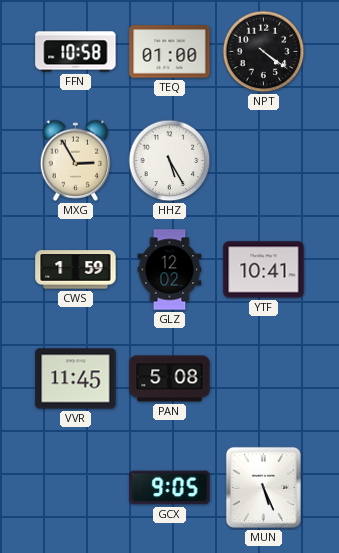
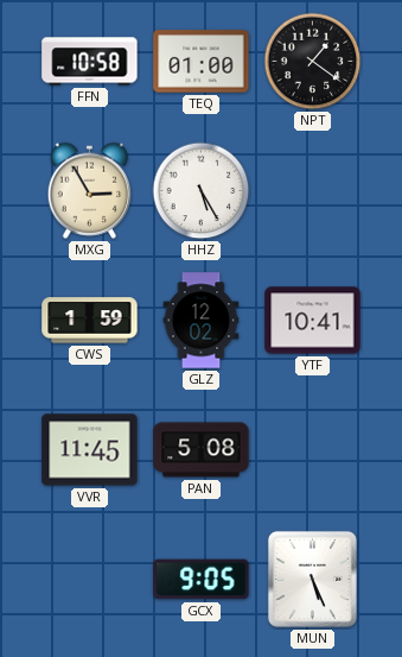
NPT: 4:21 -> 1:21 (313, 62)
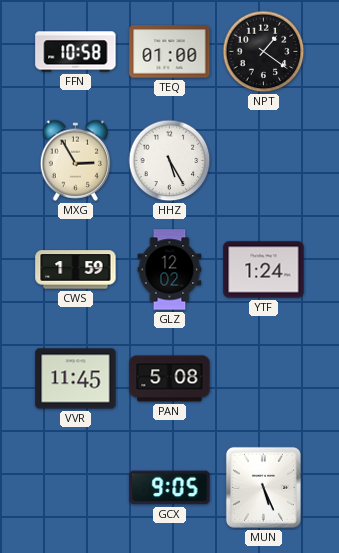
YTF: 10:41 -> 1:24 (264, 270)
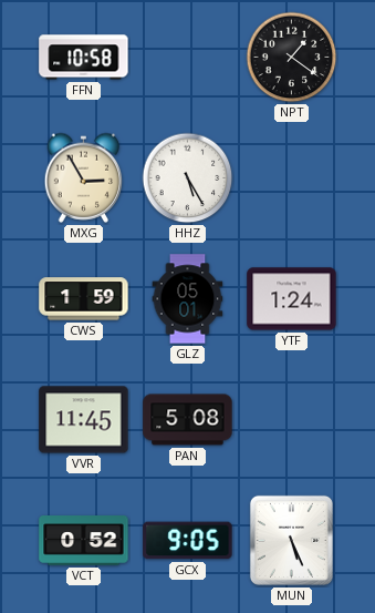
TEQ: 01:00 -> none (170, 52)
GLZ: 12:02 -> 05:01 (188, 299)
VCT: none -> 0:52 (84, 541)
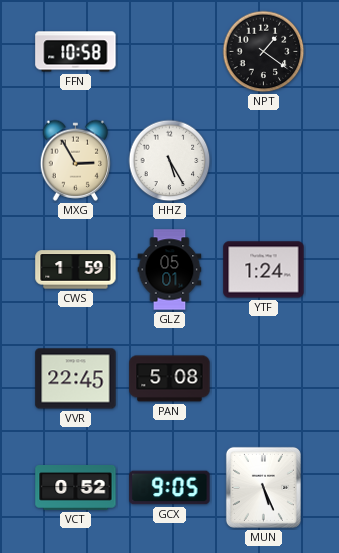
VVR: 11:45 -> 22:45 (76, 379)
